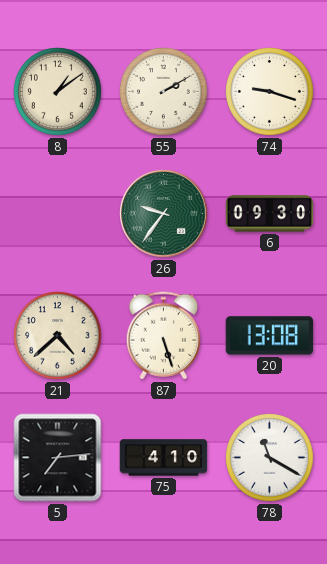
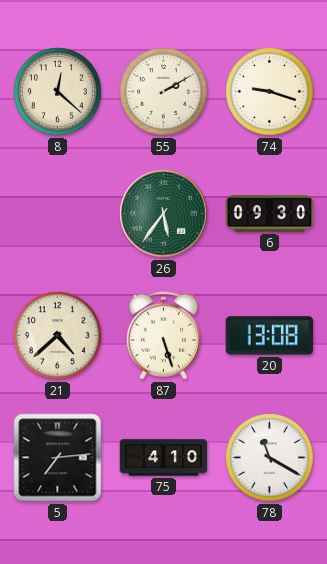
8: 1:09 -> 12:22 (58, 92)
26: 9:36 -> 5:36 (164, 214)
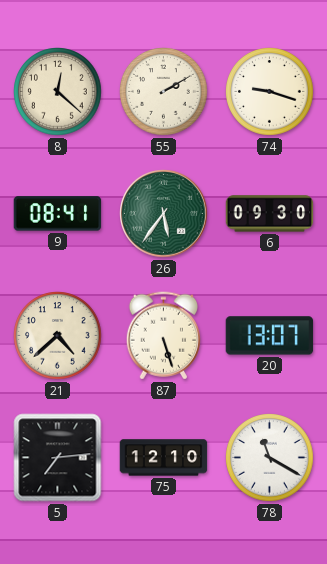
9: none -> 08:41 (58, 214)
20: 13:08 -> 13:07 (270, 336)
75: 4:10 -> 12:10 (164, 458)
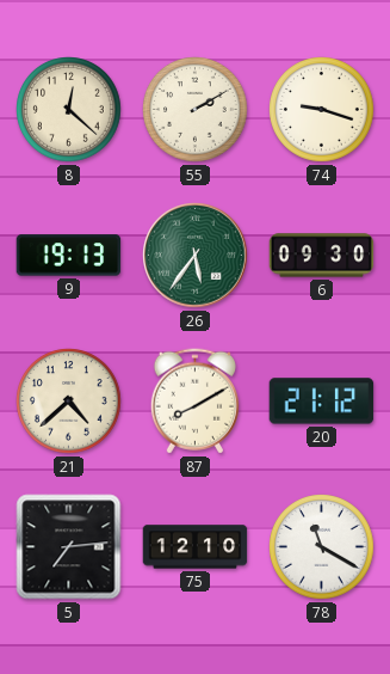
9: 08:41 -> 19:13 (69, 256)
87: 5:27 -> 8:10 (194, 402)
20: 13:07 -> 21:12 (322, 402)
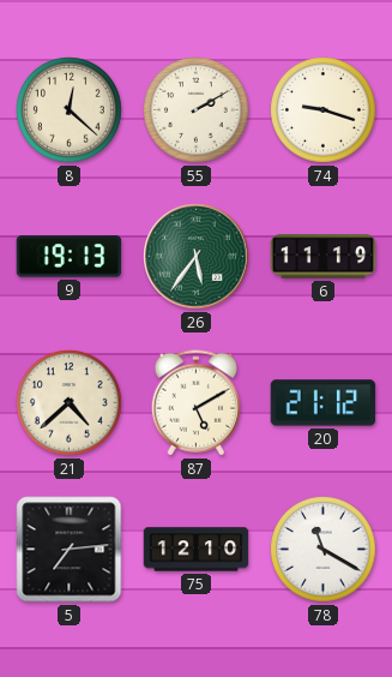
6: 09:30 -> 11:19 (324, 257)
87: 8:10 -> 5:10 (195, 403)
